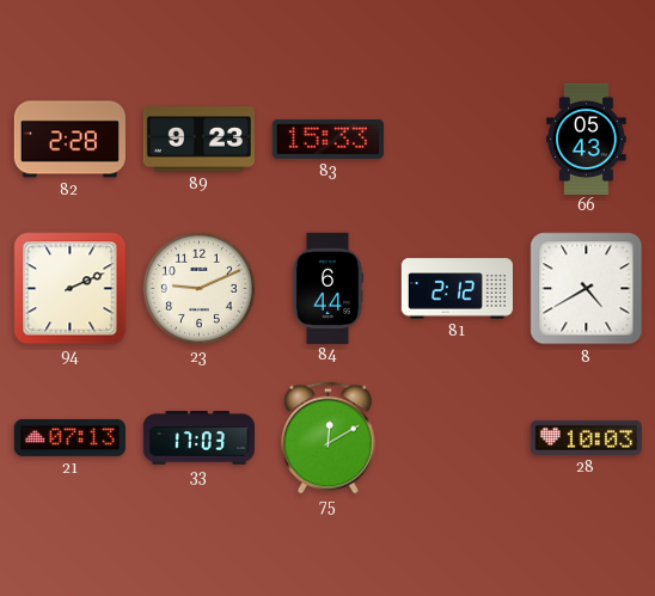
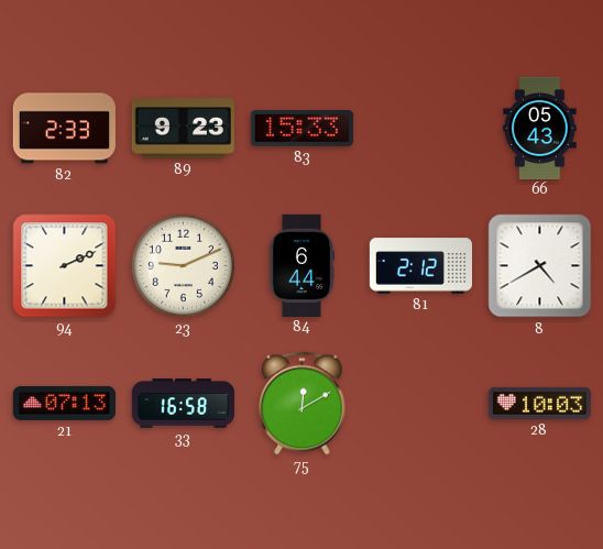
82: 2:28 -> 2:33 (64, 129)
33: 17:03 -> 16:58 (183, 404)
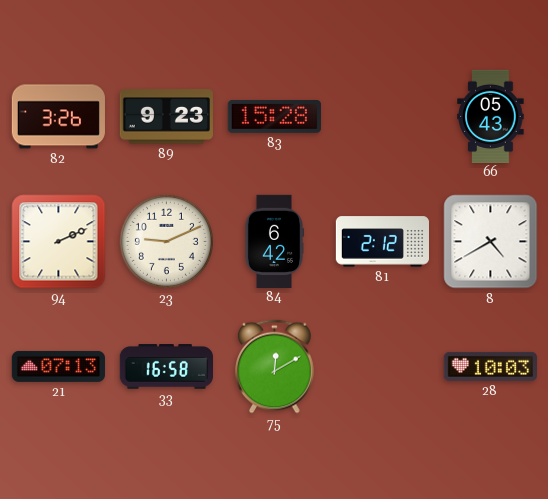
82: 2:33 -> 3:26 (58, 117)
83: 15:33 -> 15:28 (274, 116)
84: 6:44 -> 6:42 (274, 241)
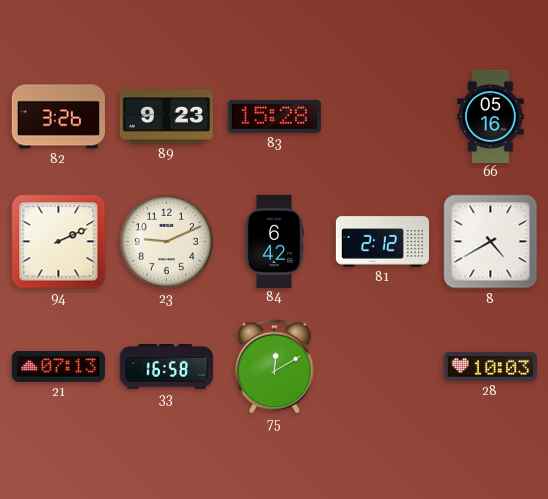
66: 05:43 -> 05:16 (491, 116)
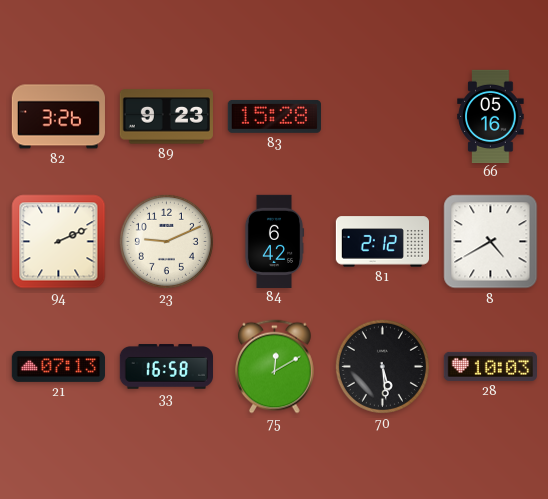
70: none -> 5:29 (382, 366)
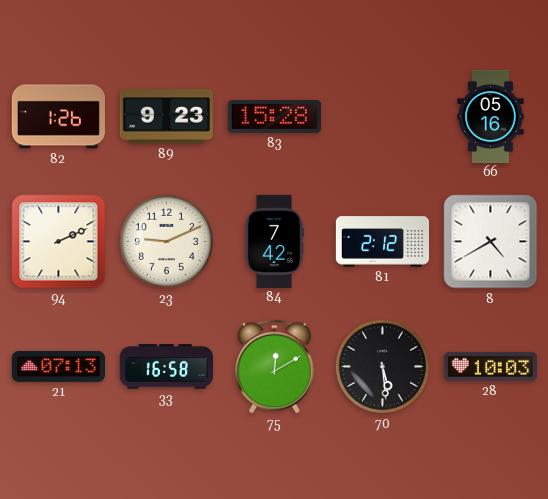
82: 3:26 -> 1:26 (58, 117)
84: 6:42 -> 7:42 (274, 241)
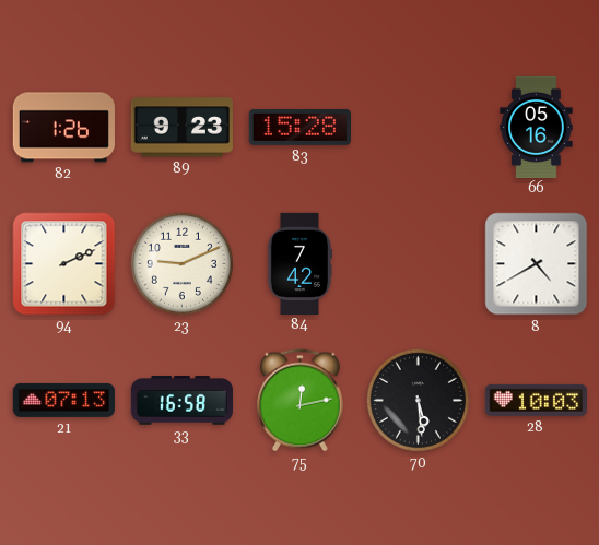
81: 2:12 -> none (383, 242)
75: 12:10 -> 12:13 (301, 401)
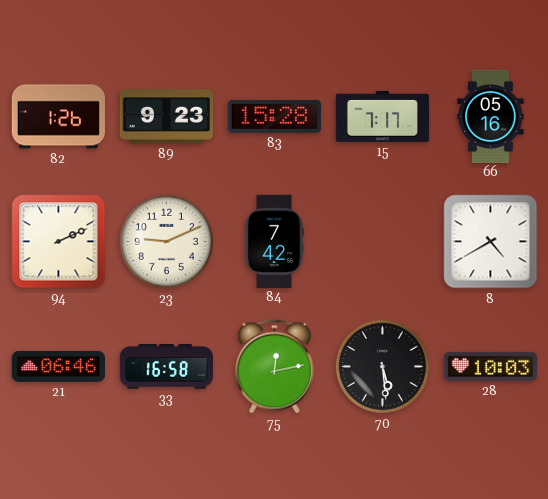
15: none -> 7:17 (382, 116)
21: 07:13 -> 06:46 (58, 366)
